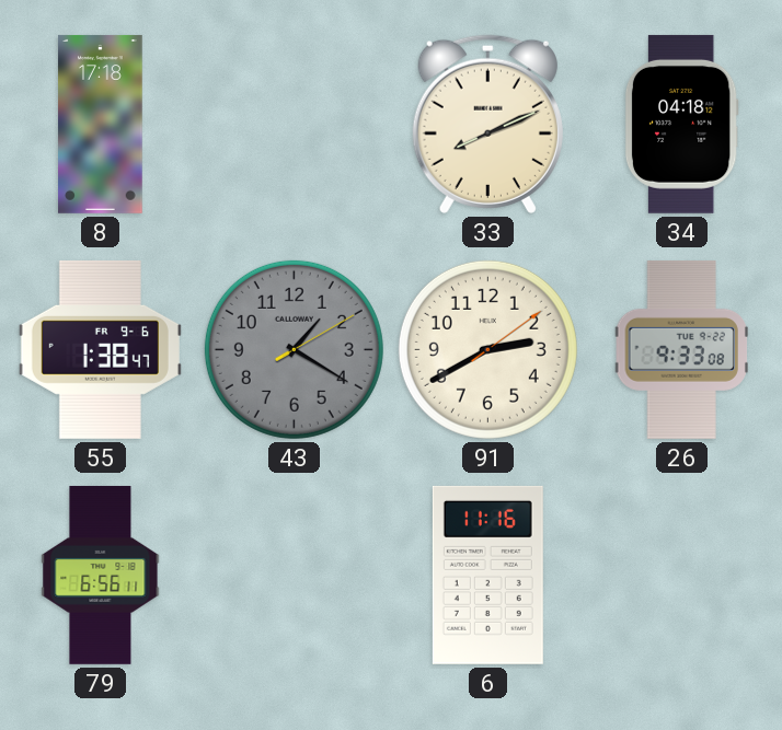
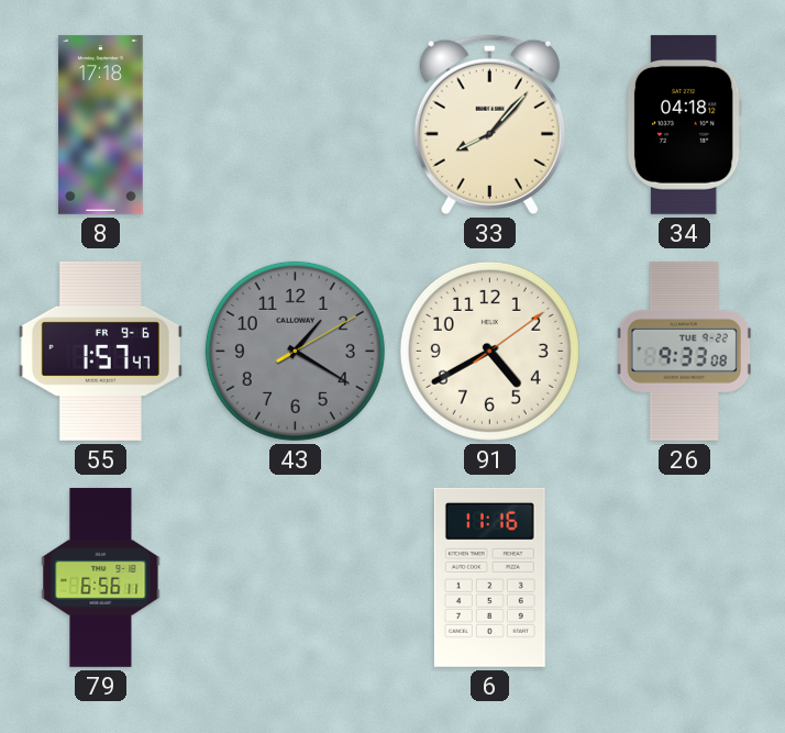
33: 8:11 -> 8:07 (489, 124)
55: 1:38 -> 1:57 (100, 351)
91: 2:40 -> 4:40 (489, 351)
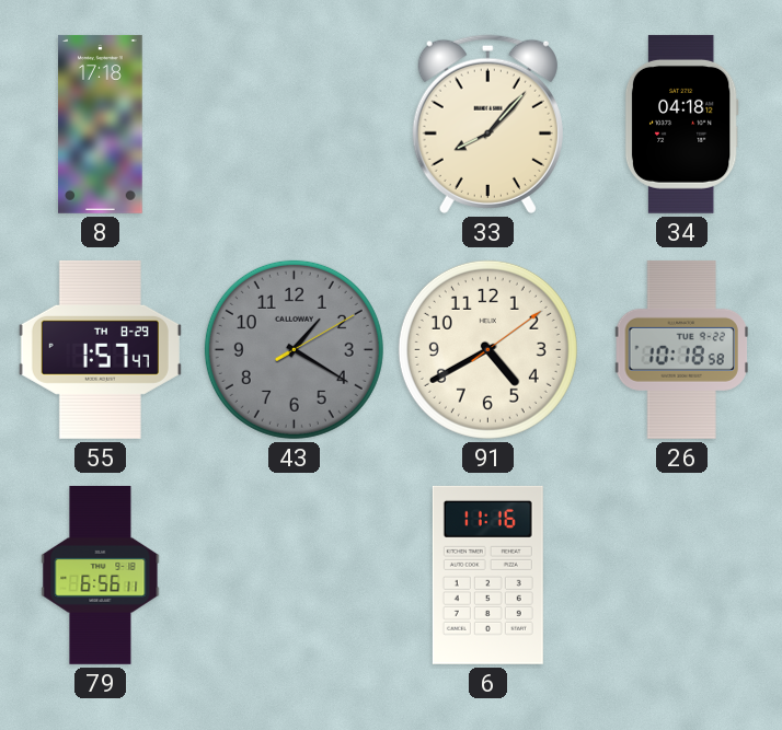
55 date: FR 9-6 -> TH 8-29 (100, 349)
26: 9:33 -> 10:18 (681, 349)
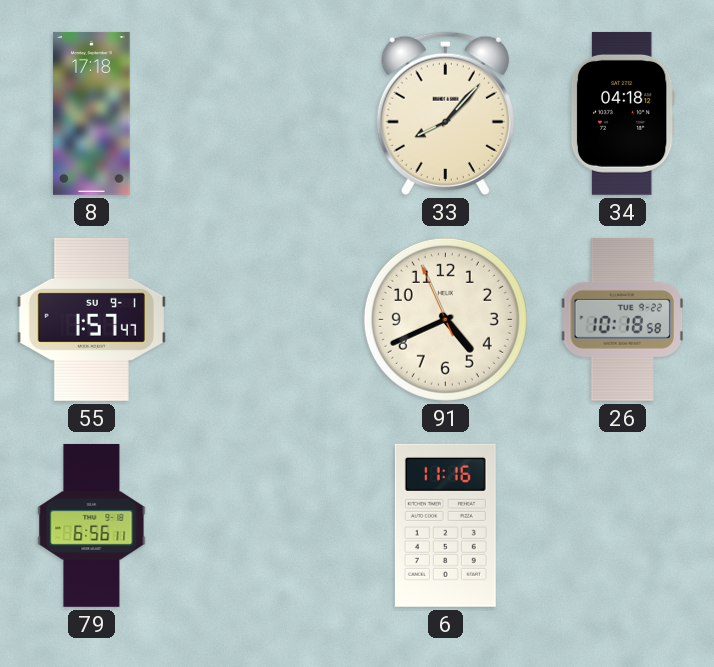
55 date: TH 8-29 -> SU 9-1 (91, 319)
43: 1:20 -> none (294, 349)
91: 4:40:09 -> 4:40:56 (445, 319)
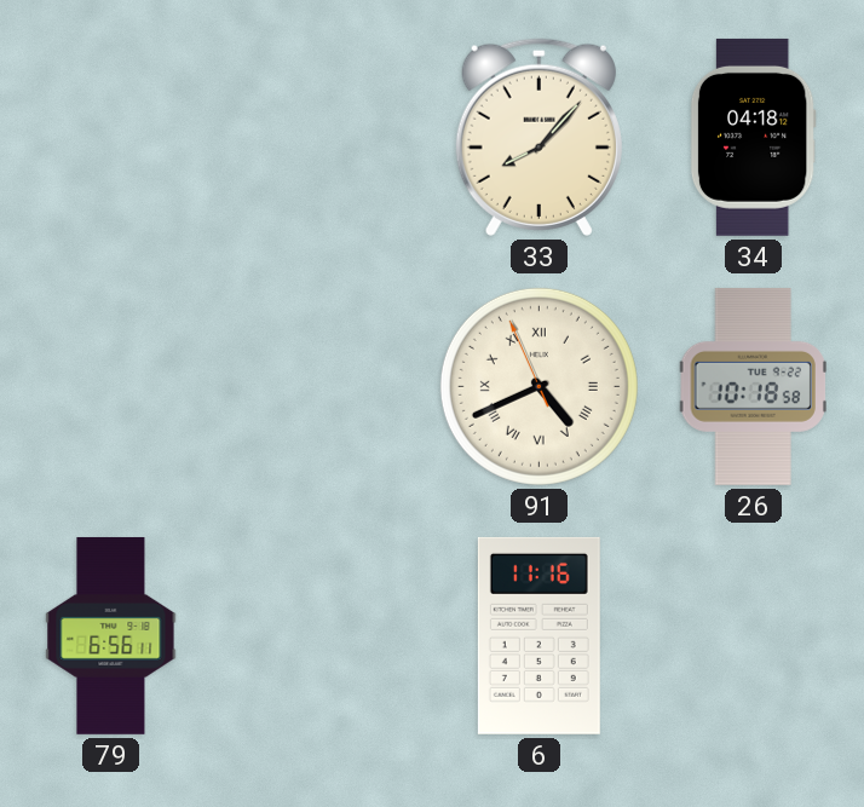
8: 17:18 -> none (92, 113)
55: 1:57 -> none (91, 319)
91 numerals: Arabic -> Roman (538, 386)
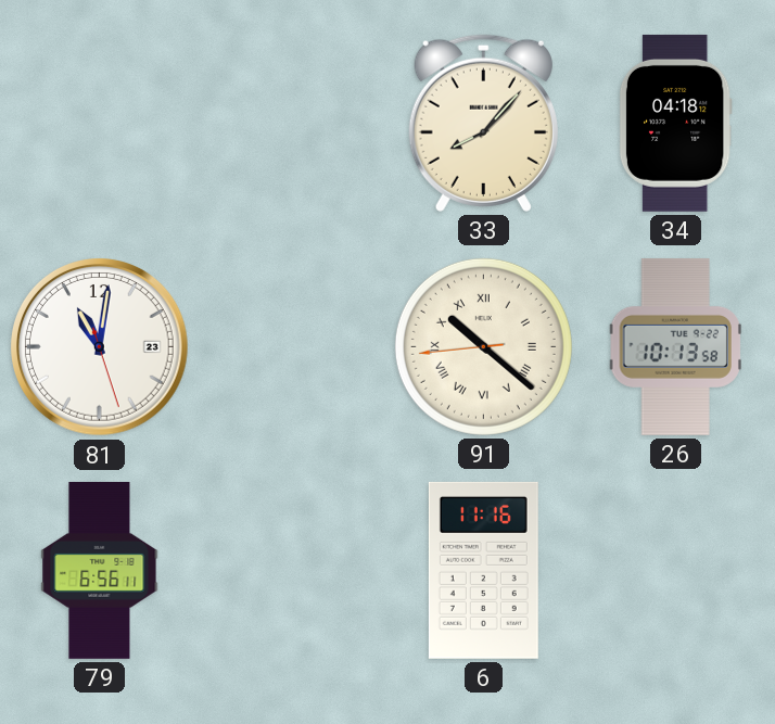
81: none -> 11:01 (100, 347)
91: 4:40 -> 10:21 (483, 346)
26: 10:18 -> 10:13 (675, 346)
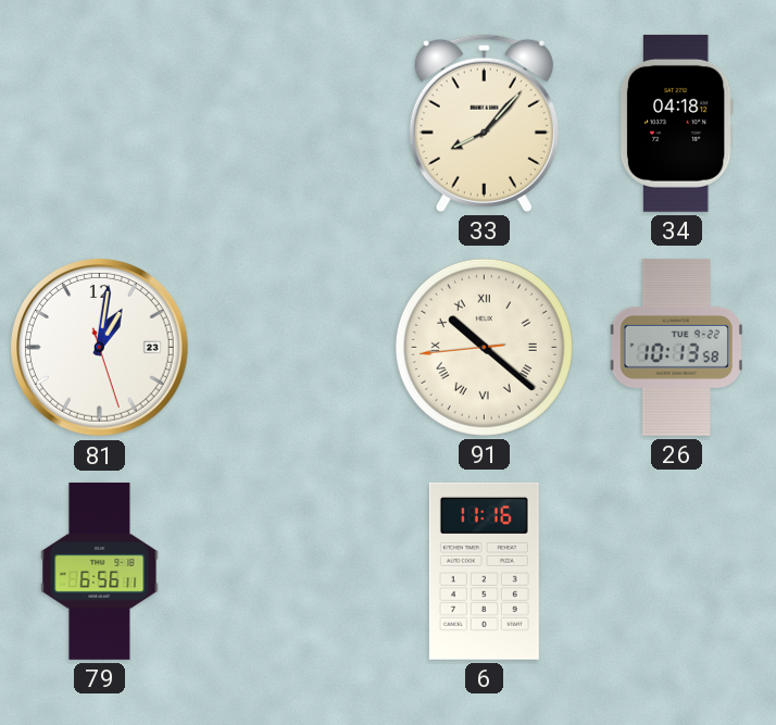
81: 11:01 -> 1:01 (100, 348)
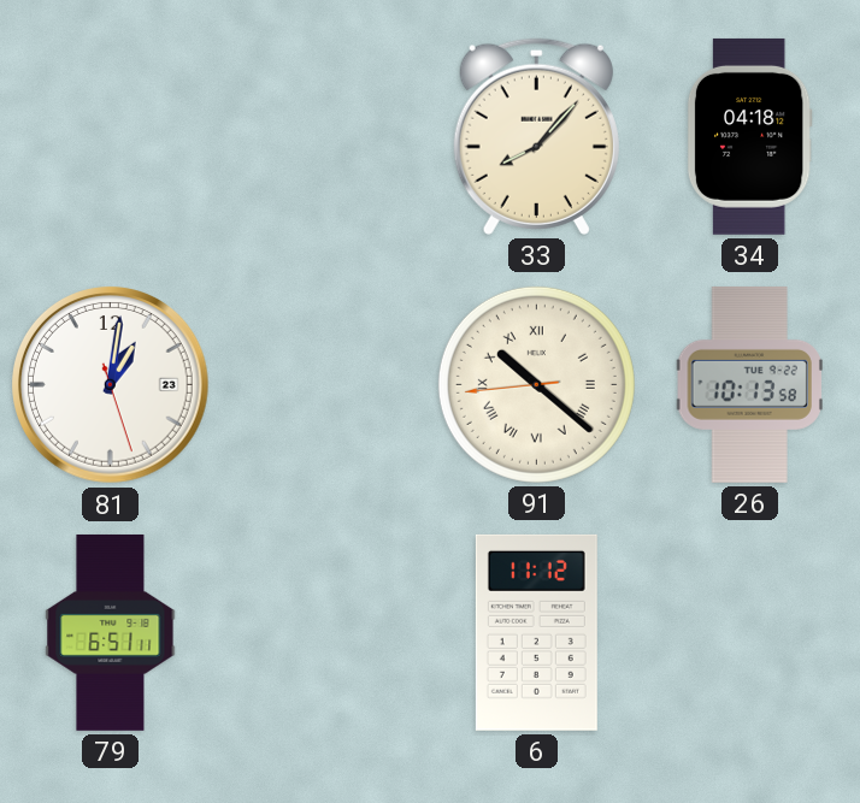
79: 6:56 -> 6:51 (111, 632)
6: 11:16 -> 11:12 (536, 632)
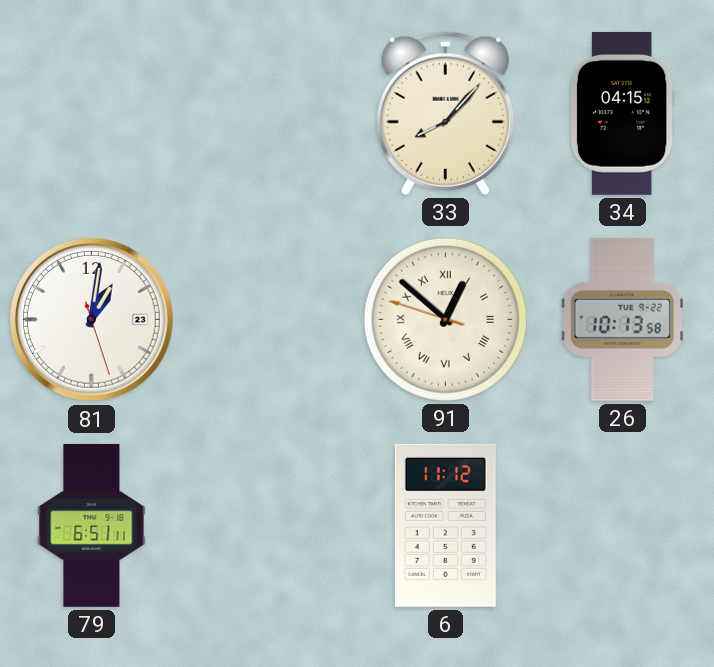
34: 04:18 -> 04:15 (622, 113)
91: 10:21 -> 12:51 (445, 319)
